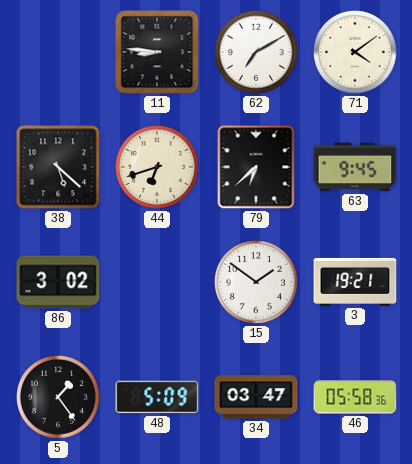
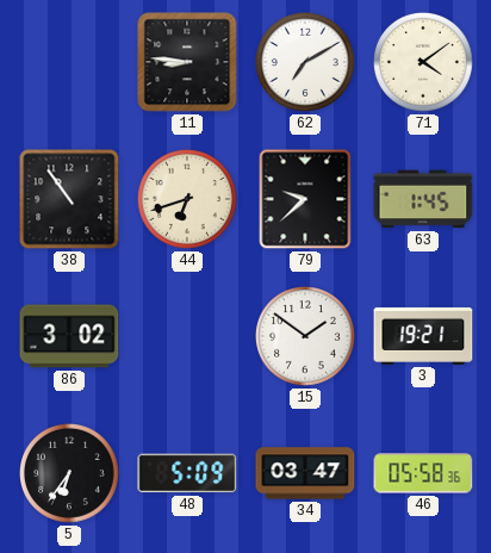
38: 5:22 -> 10:54 (69, 199)
79: 6:38 -> 9:38 (305, 199)
63: 9:45 -> 1:45 (423, 199)
5: 1:24 -> 6:36 (70, 474)
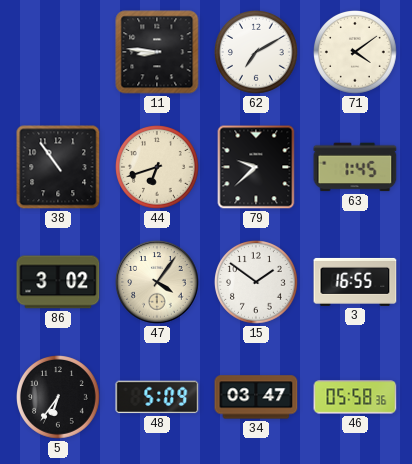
47: none -> 4:06 (157, 282)
3: 19:21 -> 16:55 (355, 282)
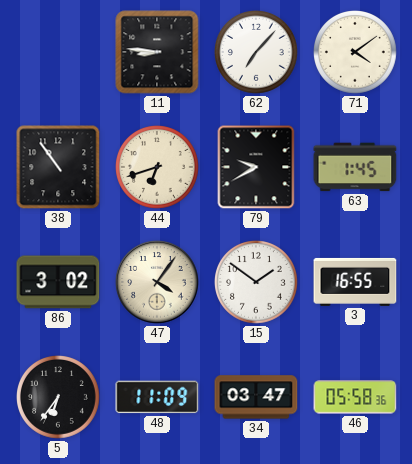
62: 7:10 -> 7:07 (257, 53)
79: 9:38 -> 9:40 (256, 167)
48: 5:09 -> 11:09 (157, 397)
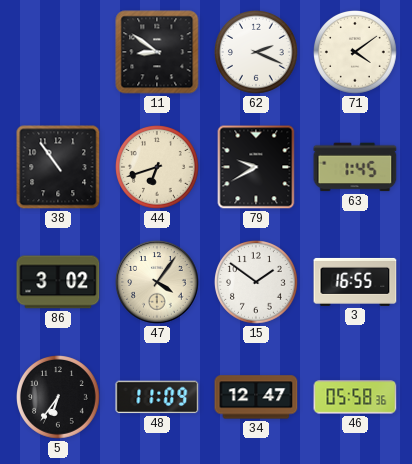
11: 8:46 -> 8:51 (157, 52)
62: 7:07 -> 2:19 (257, 53)
34: 03:47 -> 12:47 (256, 397)
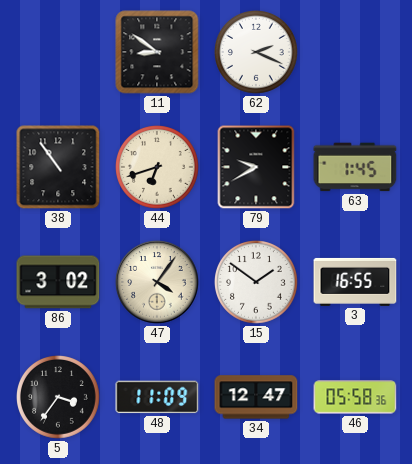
71: 4:09 -> none (356, 53)
5: 6:36 -> 3:36 (59, 398)
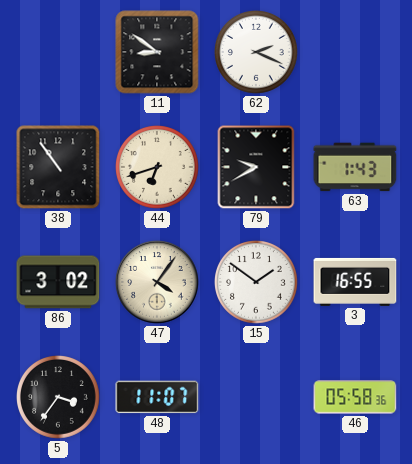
63: 1:45 -> 1:43 (355, 167)
48: 11:09 -> 11:07 (157, 397)
34: 12:47 -> none (256, 397)
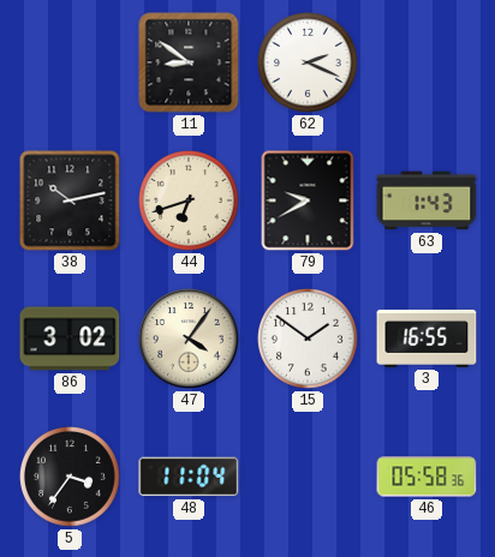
38: 10:54 -> 10:13 (70, 200)
48: 11:07 -> 11:04 (189, 477)
